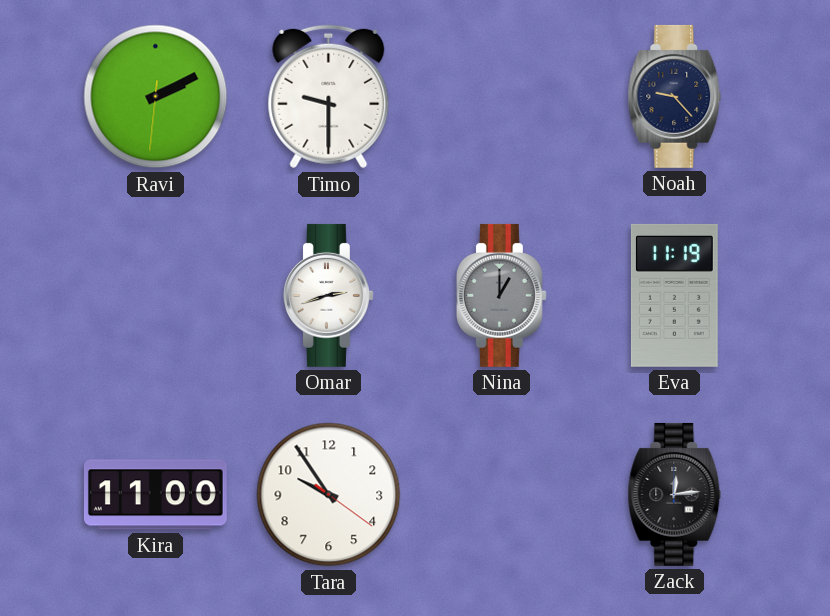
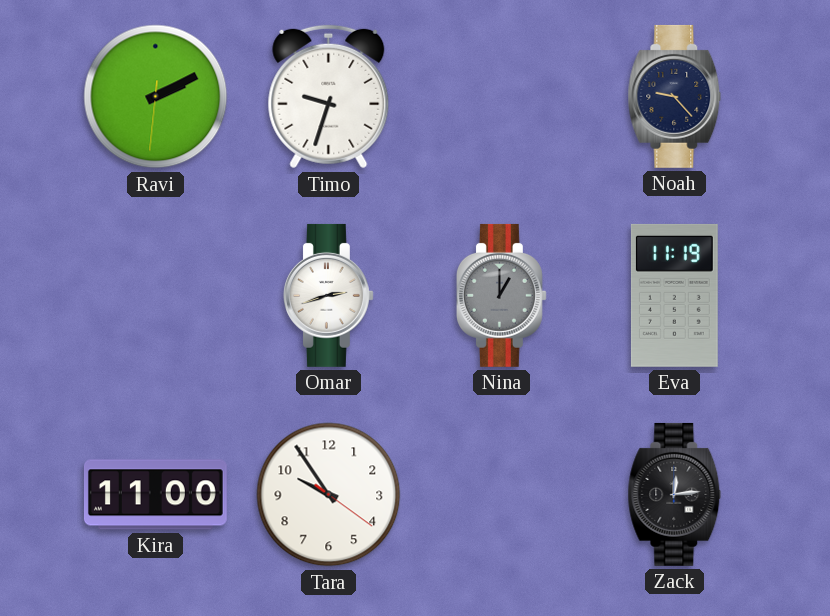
Timo: 9:30 -> 9:33 (329, 97)
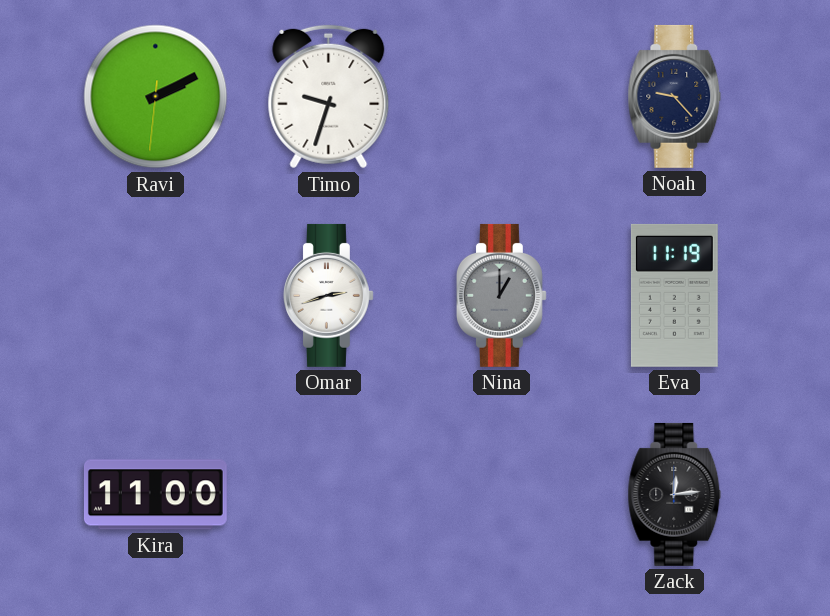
Tara: 9:54 -> none (329, 495)
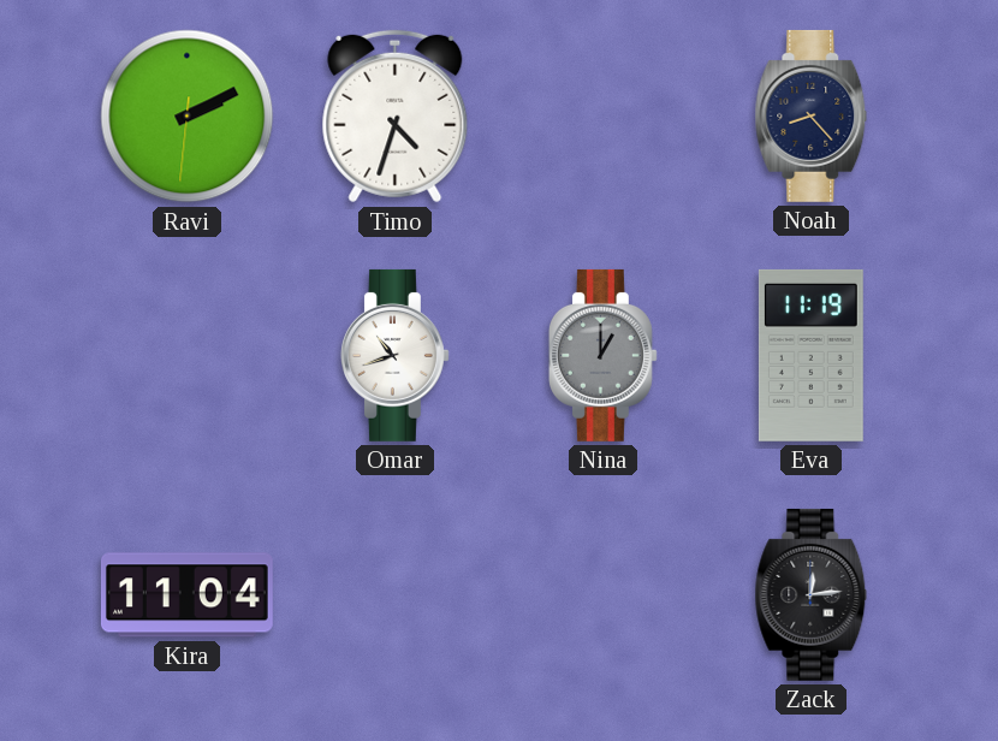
Timo: 9:33 -> 4:33 (396, 117)
Noah: 9:23 -> 8:23 (812, 115)
Omar: 2:42 -> 10:42 (394, 355)
Kira: 11:00 -> 11:04 (186, 595)
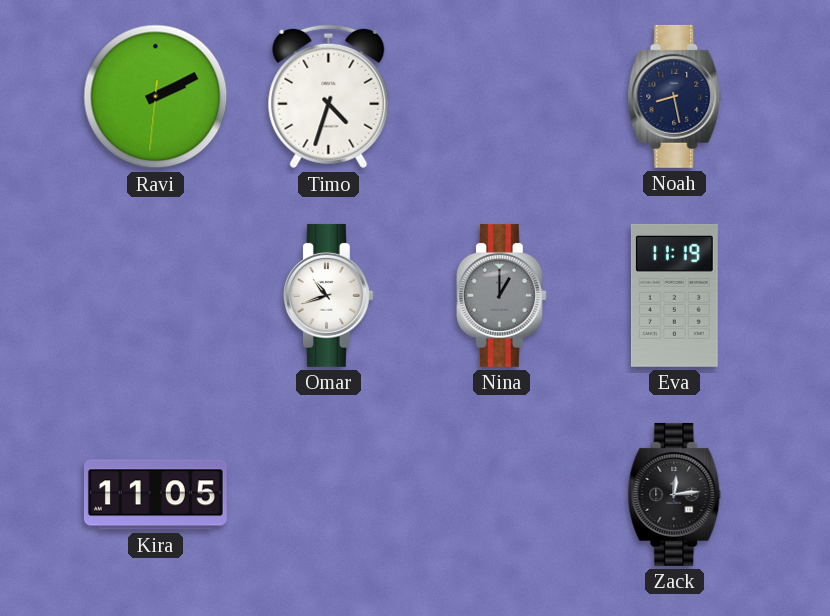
Noah: 8:23 -> 8:28 (675, 96)
Kira: 11:04 -> 11:05 (155, 495)
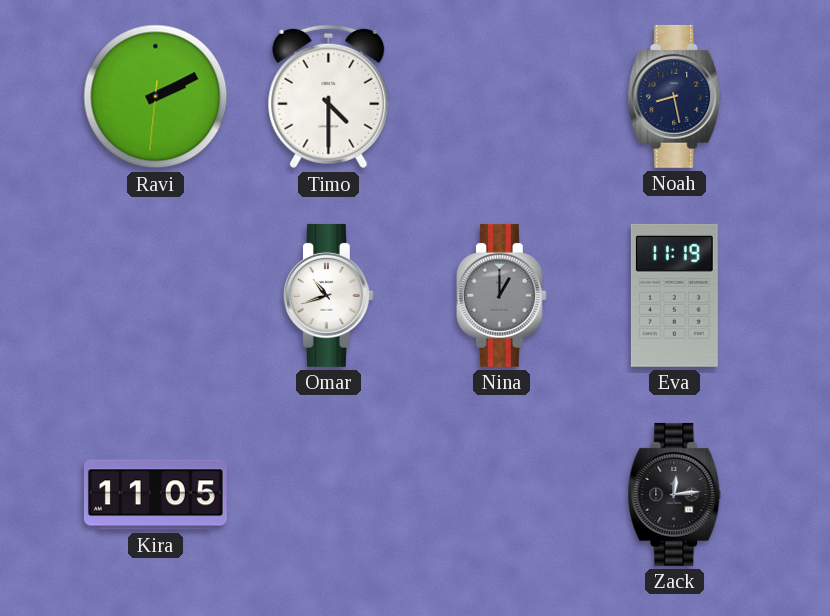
Timo: 4:33 -> 4:30 (329, 97)
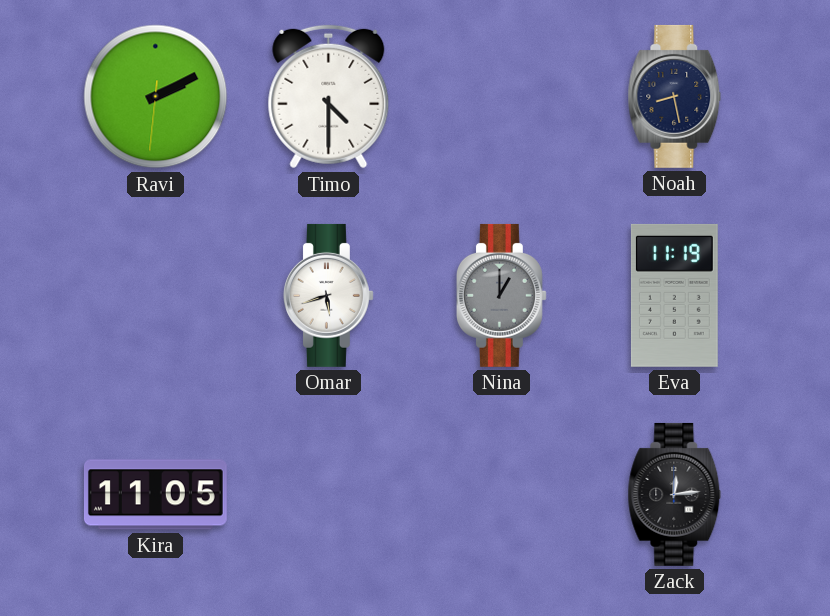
Omar: 10:42 -> 5:42 (328, 295)
